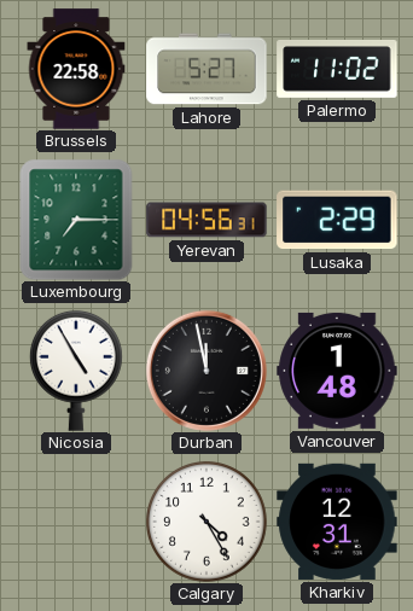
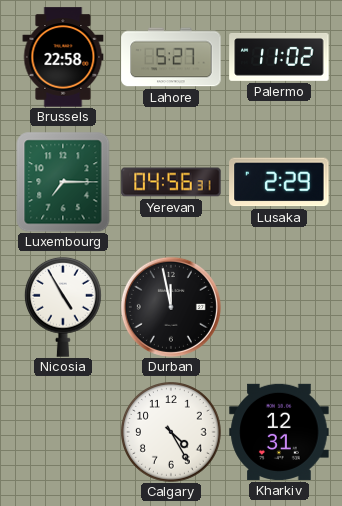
Vancouver: 1:48 -> none (337, 371)
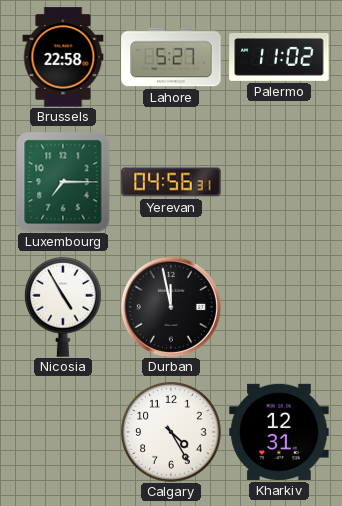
Lusaka: 2:29 -> none (279, 182)
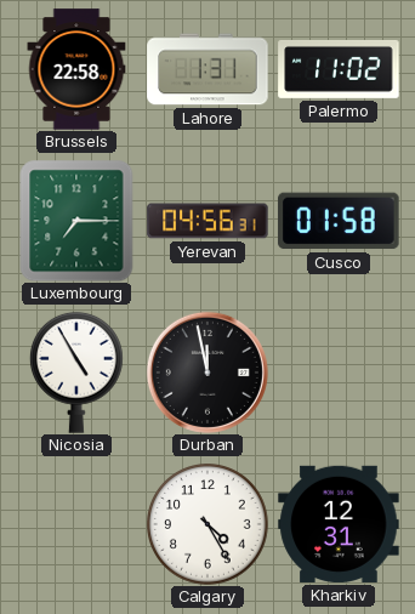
Lahore: 5:27 -> 1:31 (207, 69)
Cusco: none -> 01:58 (339, 221)
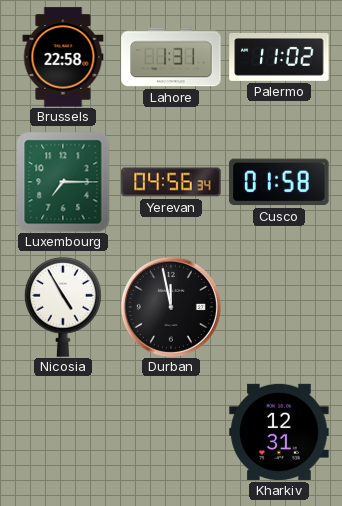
Yerevan: 04:56:31 -> 04:56:34 (171, 182)
Calgary: 4:25 -> none (209, 525)
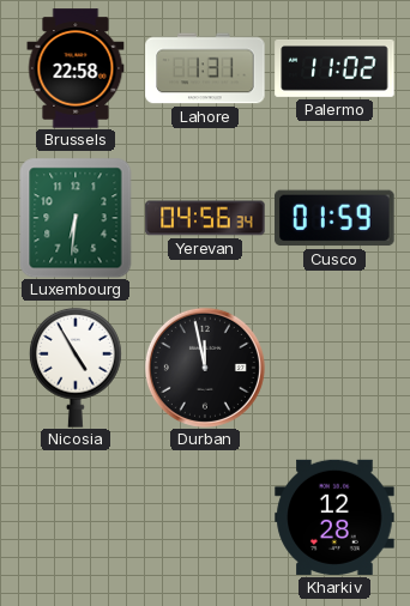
Luxembourg: 7:15 -> 6:31 (76, 218)
Cusco: 01:58 -> 01:59 (334, 218)
Kharkiv: 12:31 -> 12:28 (334, 517)
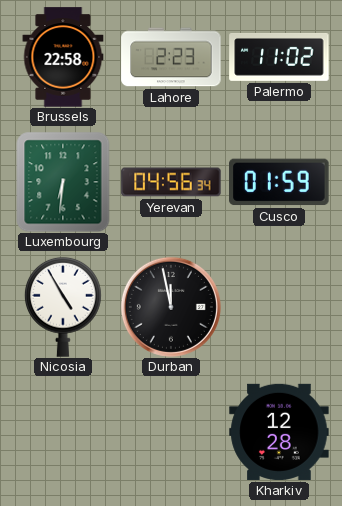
Lahore: 1:31 -> 2:23 (171, 57)
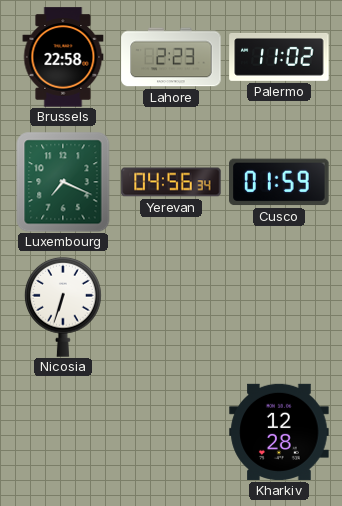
Luxembourg: 6:31 -> 7:19 (63, 182)
Nicosia: 4:55 -> 6:33 (63, 307)
Durban: 11:58 -> none (171, 307)
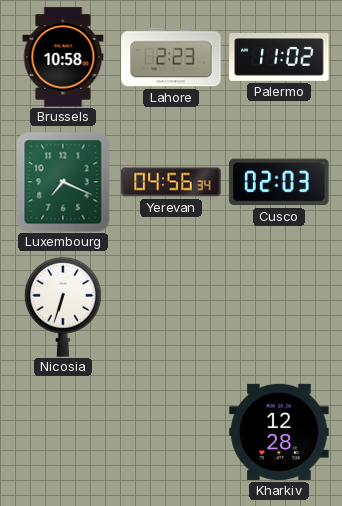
Brussels: 22:58 -> 10:58 (63, 57)
Cusco: 01:59 -> 02:03 (279, 182)
